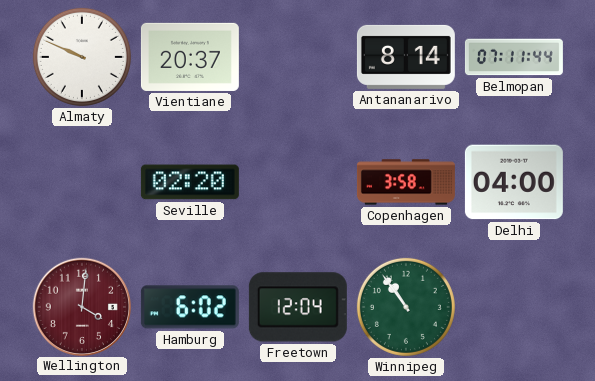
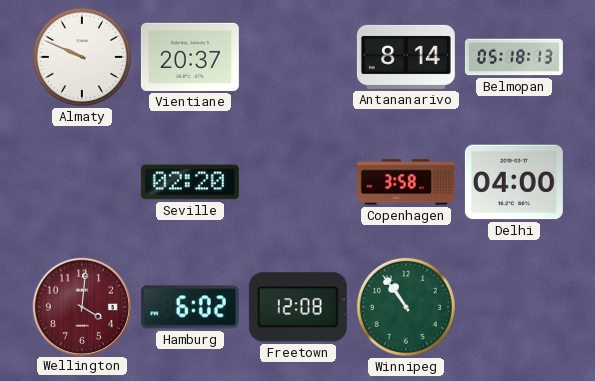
Belmopan: 07:11 -> 05:18 (514, 57)
Freetown: 12:04 -> 12:08 (298, 307)
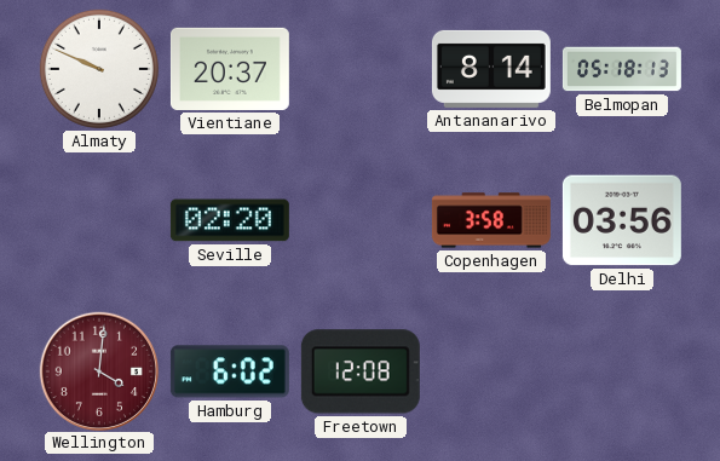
Delhi: 04:00 -> 03:56 (622, 220)
Winnipeg: 10:54 -> none (406, 307)
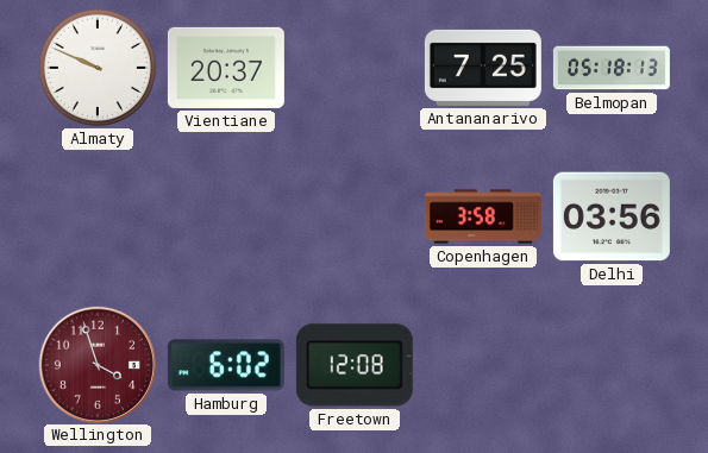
Antananarivo: 8:14 -> 7:25 (483, 68)
Seville: 02:20 -> none (230, 220)
Wellington: 4:01 -> 3:57 (96, 364)
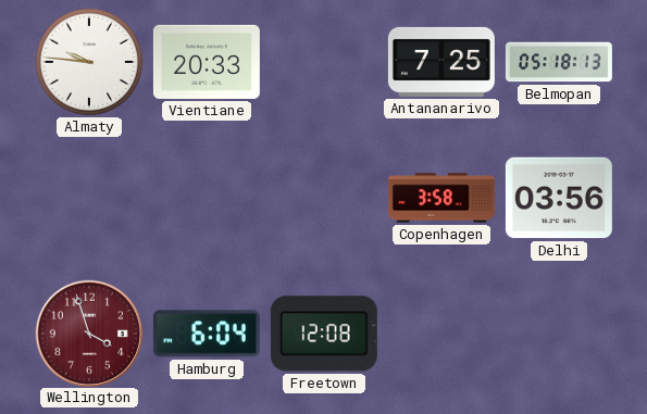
Almaty: 9:49 -> 9:46 (89, 62)
Vientiane: 20:37 -> 20:33 (207, 62)
Hamburg: 6:02 -> 6:04 (207, 334)
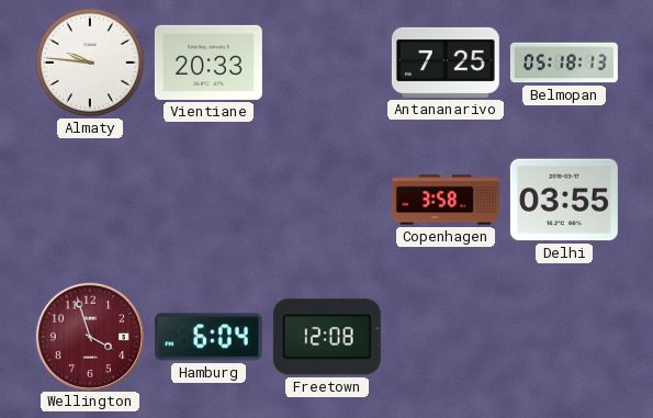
Delhi: 03:56 -> 03:55 (564, 200)
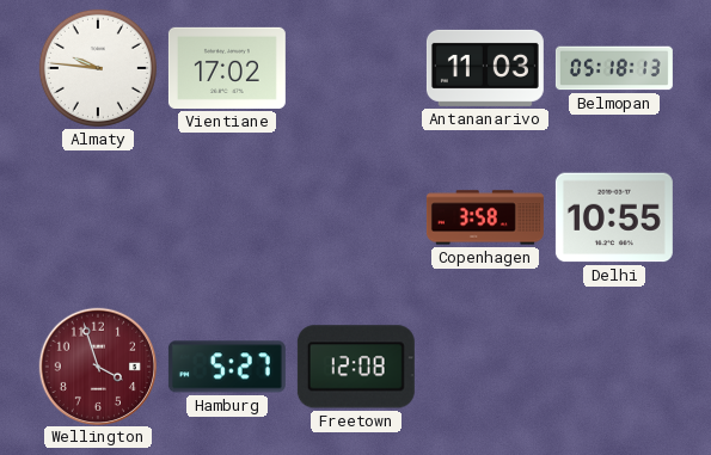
Vientiane: 20:33 -> 17:02 (227, 68)
Antananarivo: 7:25 -> 11:03 (485, 68)
Delhi: 03:55 -> 10:55 (614, 217)
Hamburg: 6:04 -> 5:27 (227, 367)
